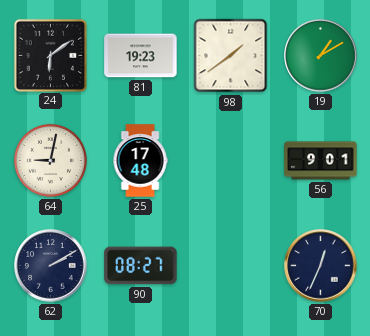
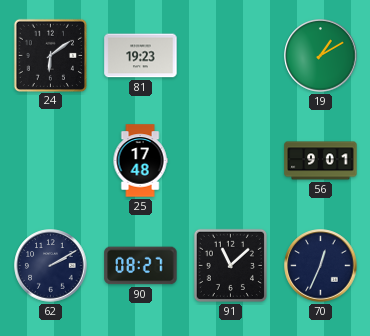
98: 1:39 -> none (231, 56)
64: 9:02 -> none (50, 160)
91: none -> 11:08 (230, 265)
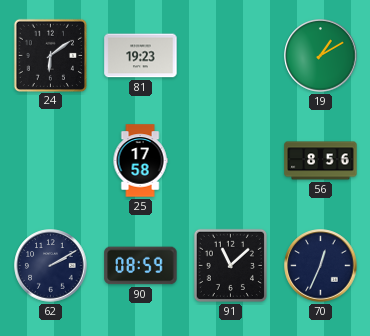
25: 17:48 -> 17:58 (140, 161)
56: 9:01 -> 8:56 (321, 161)
90: 08:27 -> 08:59 (141, 266)
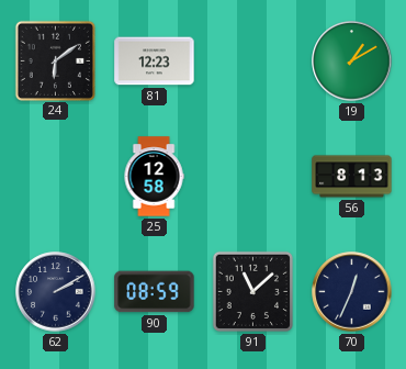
81: 19:23 -> 12:23 (155, 62)
25: 17:58 -> 12:58 (154, 177)
56: 8:56 -> 8:13 (352, 177)
